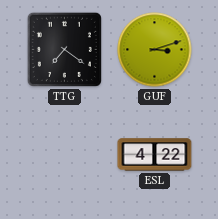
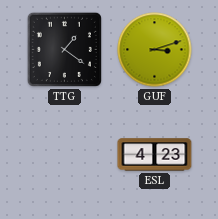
TTG: 7:21 -> 1:21 (64, 49)
ESL: 4:22 -> 4:23 (155, 155)
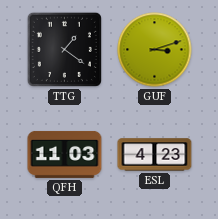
QFH: none -> 11:03 (65, 154)
